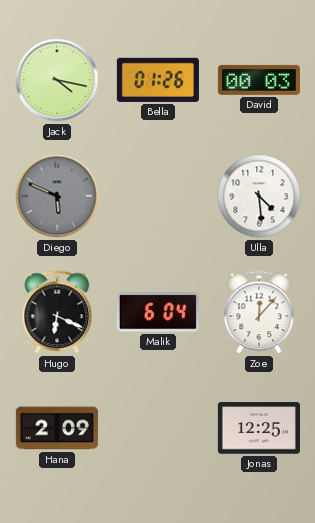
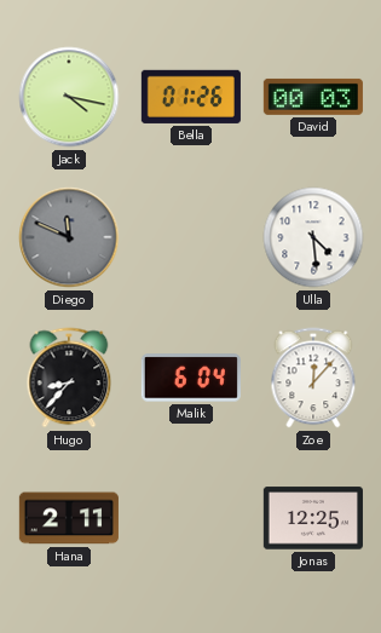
Diego: 5:49 -> 11:49 (69, 237)
Hugo: 6:19 -> 8:37 (69, 378)
Hana: 2:09 -> 2:11 (69, 518)
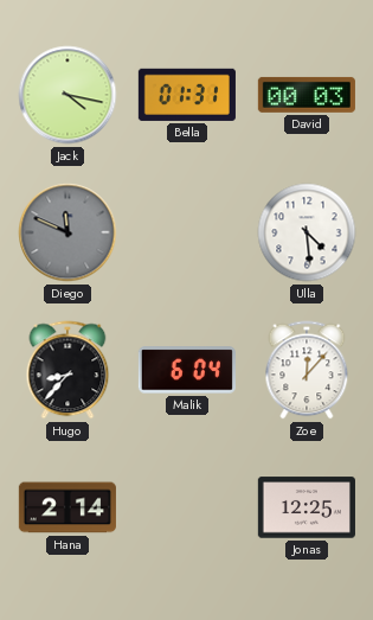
Bella: 01:26 -> 01:31 (187, 95)
Hana: 2:11 -> 2:14 (67, 507)
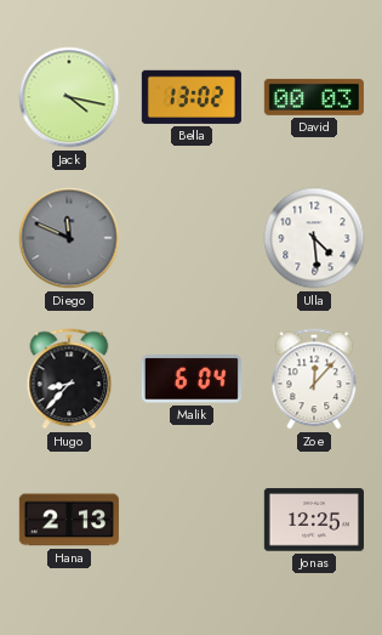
Bella: 01:31 -> 13:02 (192, 97)
Hana: 2:14 -> 2:13 (69, 520)
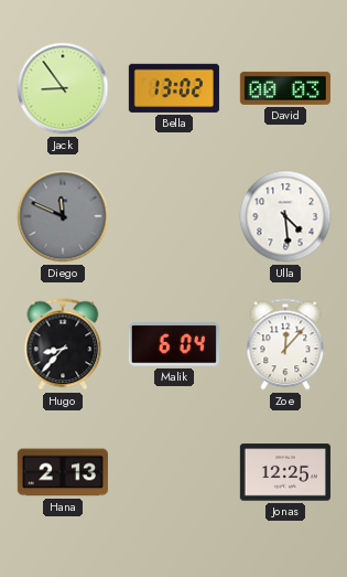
Jack: 4:17 -> 8:54 (63, 88)
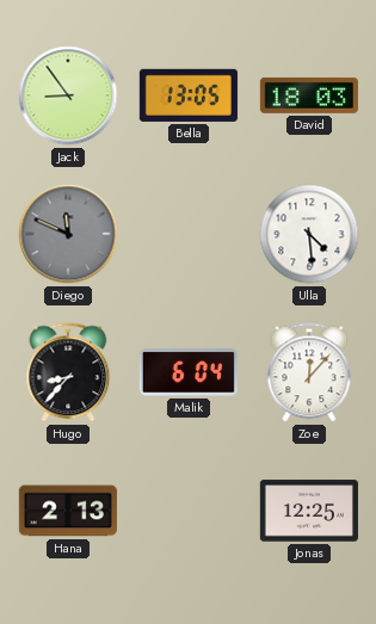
Bella: 13:02 -> 13:05 (189, 95)
David: 00:03 -> 18:03 (309, 95)
